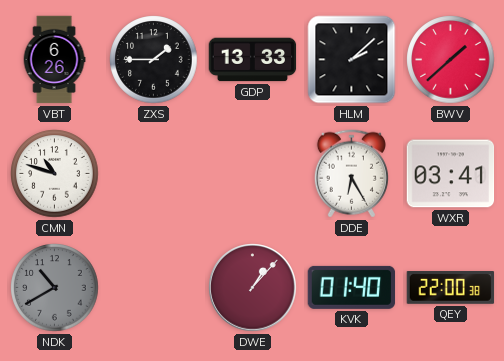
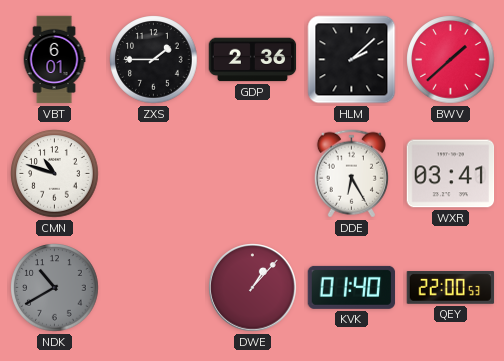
VBT: 6:26 -> 6:01 (54, 60)
GDP: 13:33 -> 2:36 (253, 60)
QEY: 22:00:38 -> 22:00:53 (451, 288)
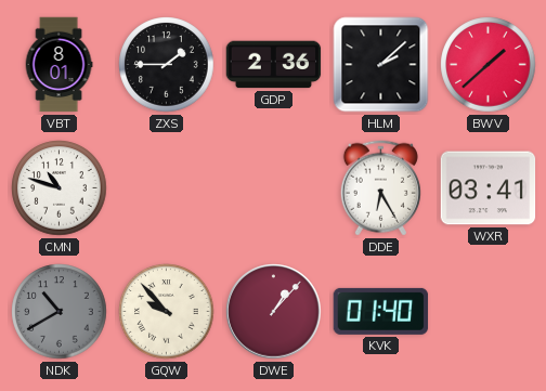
VBT: 6:01 -> 8:01 (58, 65)
GQW: none -> 9:53 (167, 312)
QEY: 22:00 -> none (451, 288)
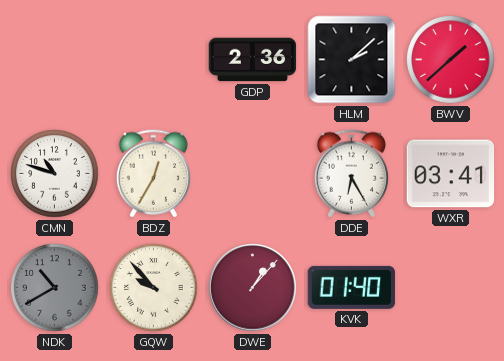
VBT: 8:01 -> none (58, 65)
ZXS: 1:45 -> none (167, 65)
BDZ: none -> 12:35 (153, 174)
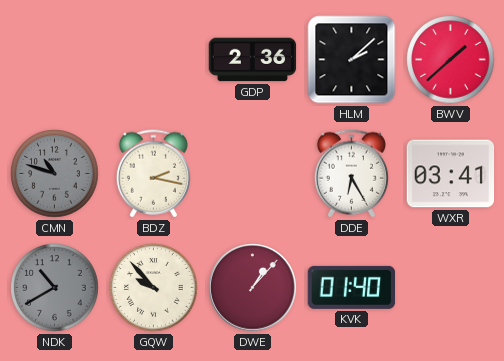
CMN dial: white -> grey (55, 174)
BDZ: 12:35 -> 2:17 (153, 174)
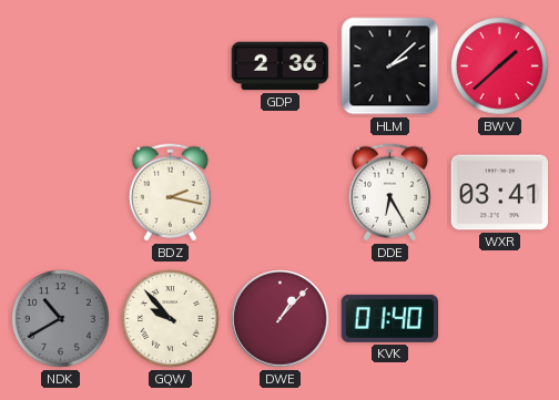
CMN: 10:48 -> none (55, 174)
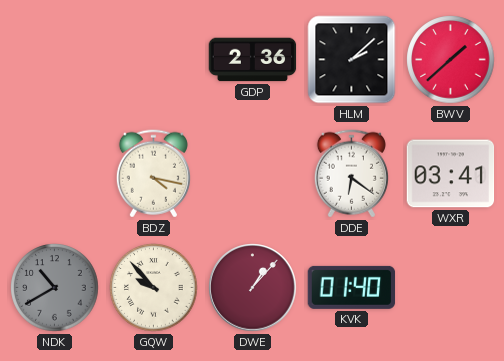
BDZ: 2:17 -> 4:17 (153, 174)
DDE: 6:25 -> 6:21 (351, 174)
